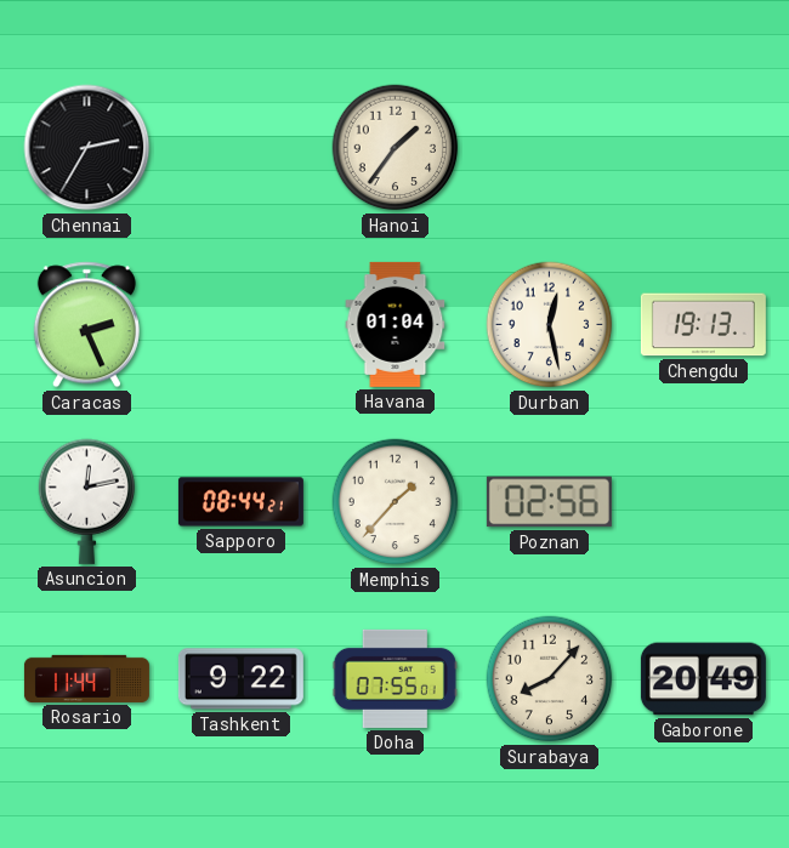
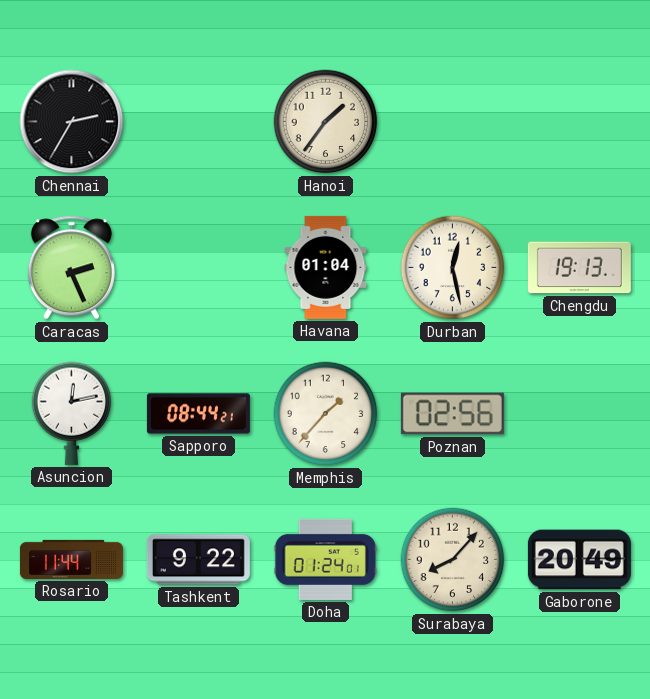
Doha: 07:55 -> 01:24 (325, 559)
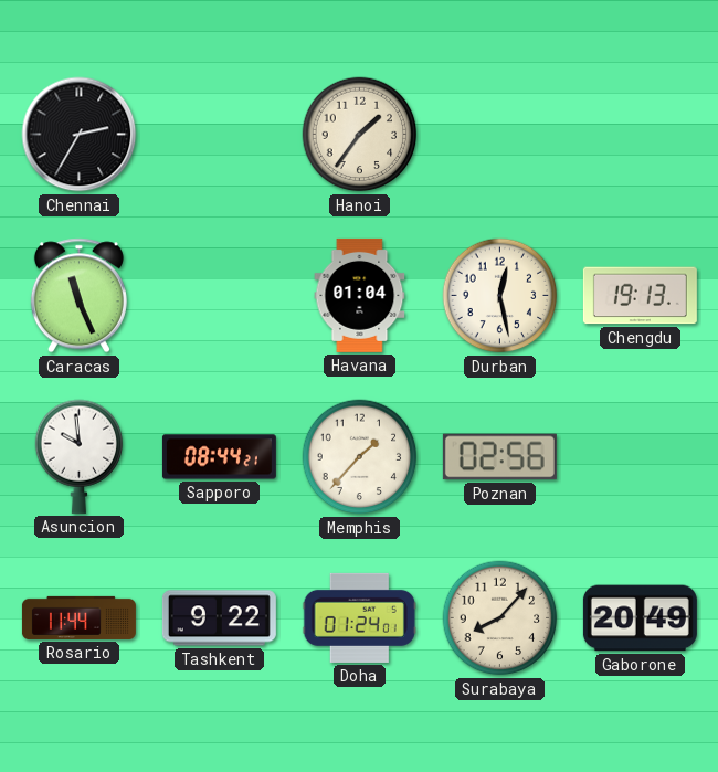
Caracas: 2:26 -> 11:26 (78, 296)
Asuncion: 12:13 -> 9:59 (80, 456)
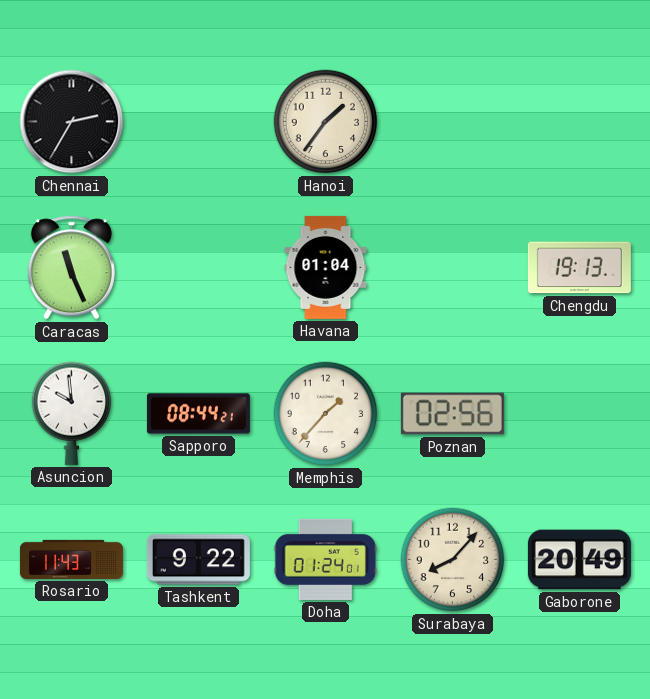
Durban: 12:28 -> none (500, 296)
Rosario: 11:44 -> 11:43 (71, 559)
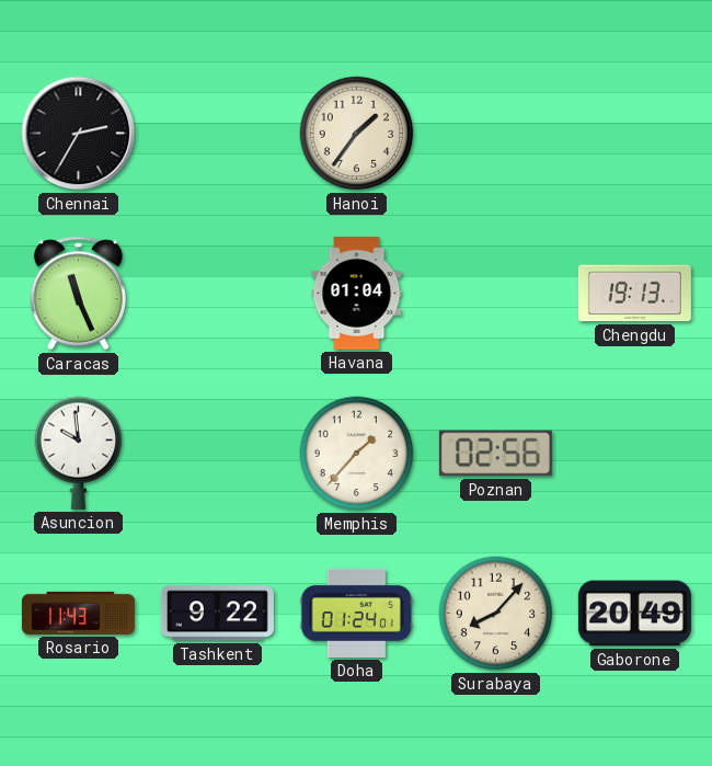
Sapporo: 08:44 -> none (198, 414)
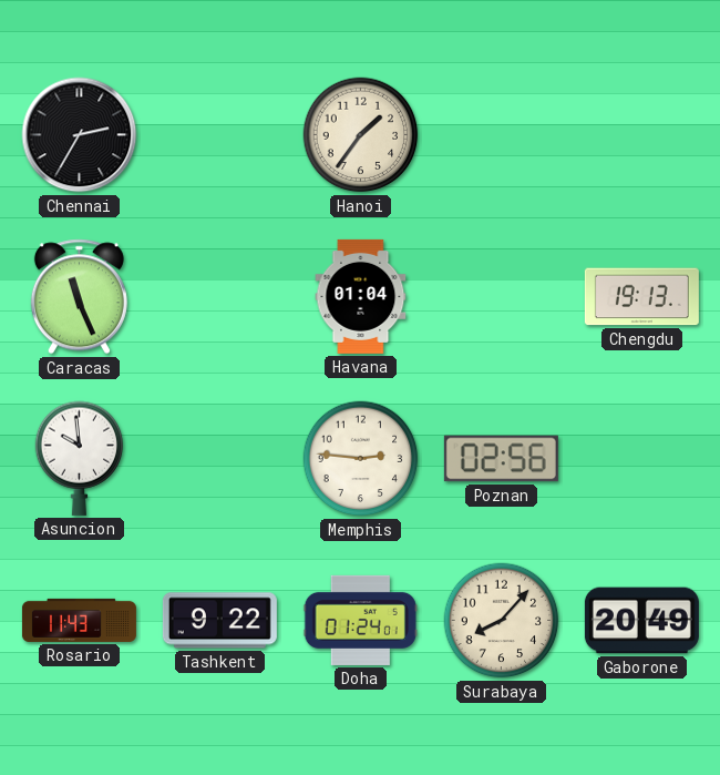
Memphis: 1:37 -> 2:46 (361, 459)
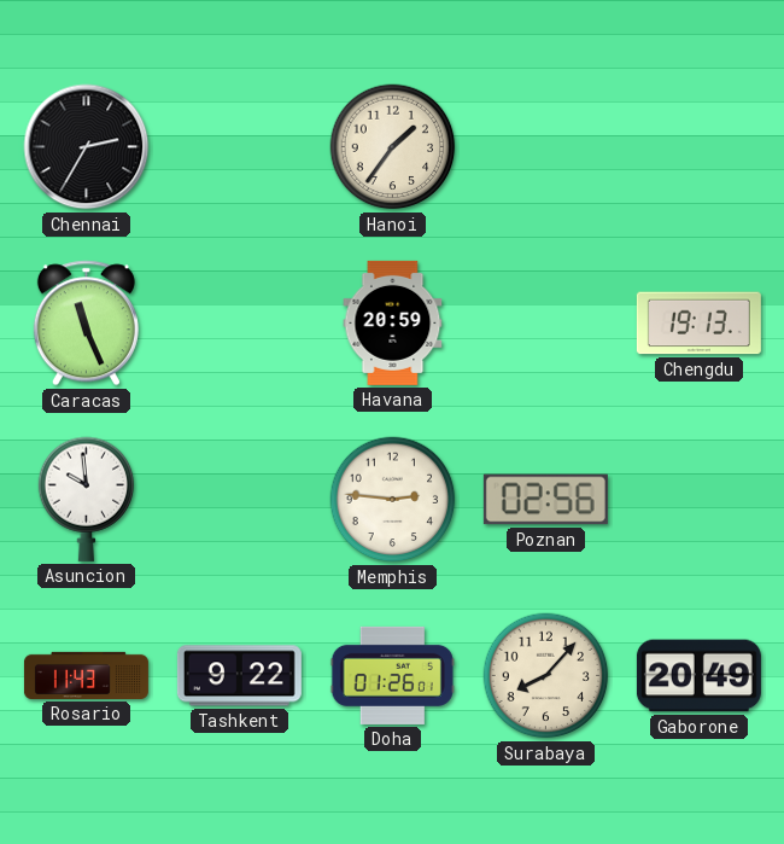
Havana: 01:04 -> 20:59 (393, 322)
Doha: 01:24 -> 01:26 (392, 675)
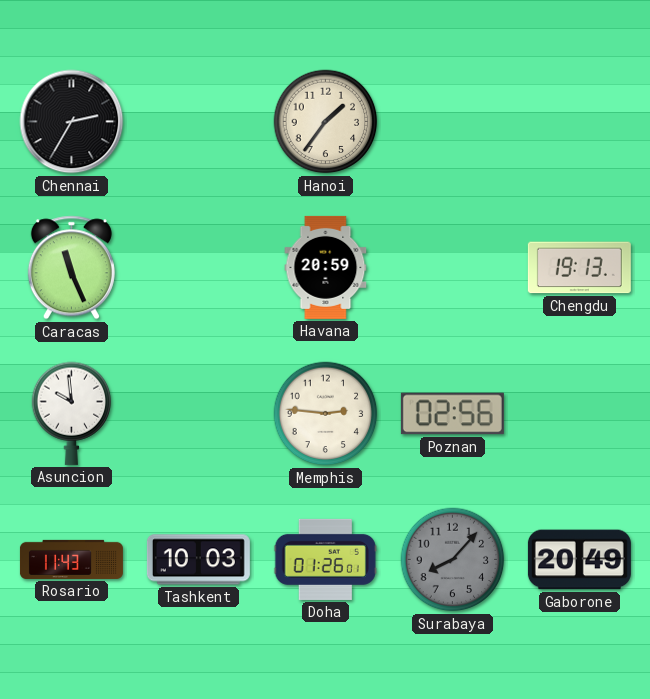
Tashkent: 9:22 -> 10:03 (198, 560)
Surabaya dial: cream -> grey (453, 560)
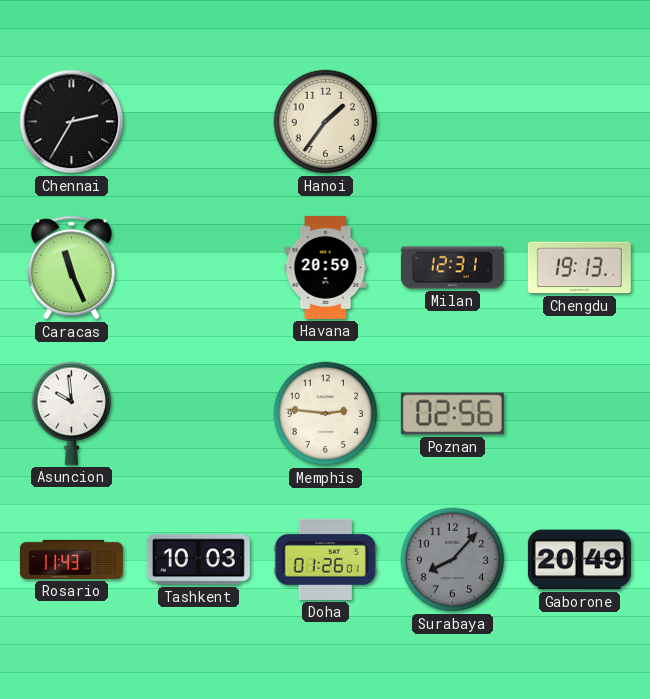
Milan: none -> 12:31 (452, 268)
